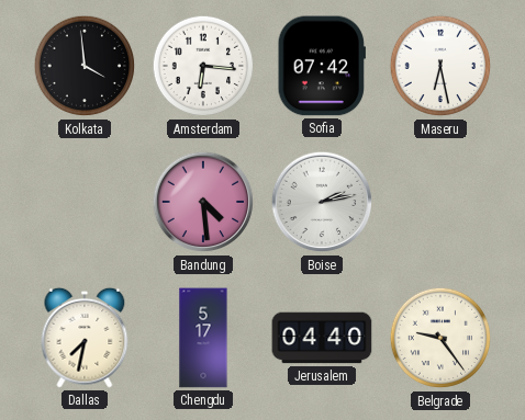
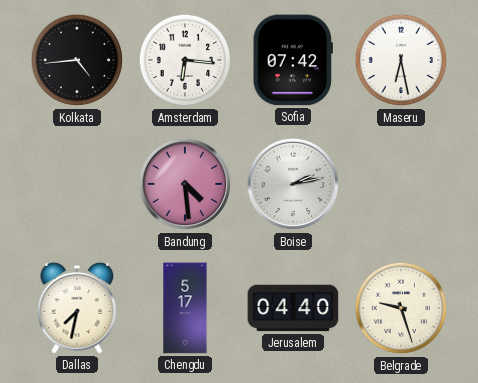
Kolkata: 3:59 -> 4:44 (77, 60)
Belgrade: 9:24 -> 9:27 (401, 308)
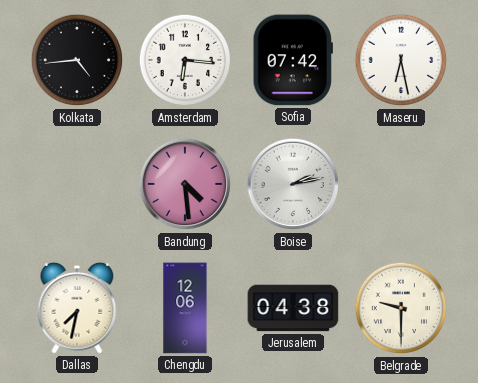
Chengdu: 5:17 -> 12:06 (185, 308)
Jerusalem: 04:40 -> 04:38 (293, 308)
Belgrade: 9:27 -> 9:30 (401, 308)
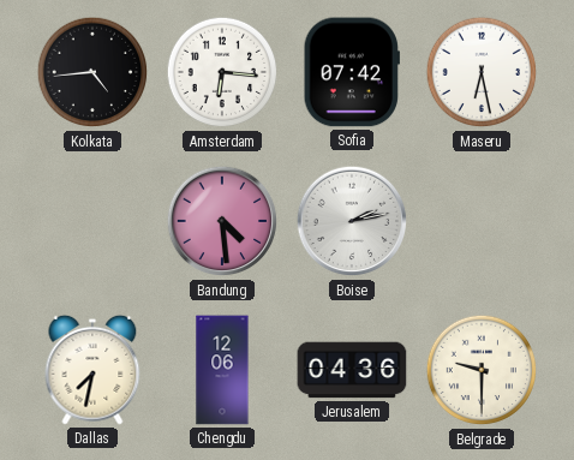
Jerusalem: 04:38 -> 04:36 (352, 370)
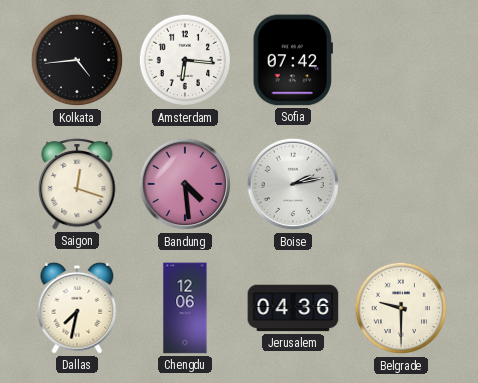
Maseru: 6:28 -> none (482, 72)
Saigon: none -> 12:18 (77, 184)
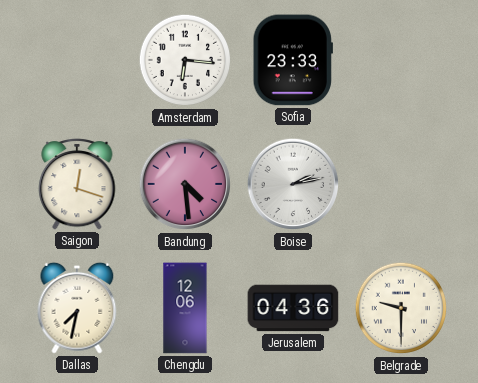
Kolkata: 4:44 -> none (77, 60)
Sofia: 07:42 -> 23:33 (293, 60)
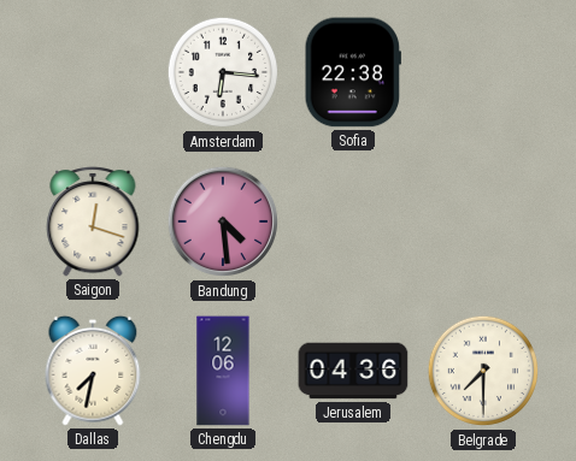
Sofia: 23:33 -> 22:38 (353, 72)
Boise: 2:13 -> none (293, 184)
Belgrade: 9:30 -> 7:30 (483, 371)
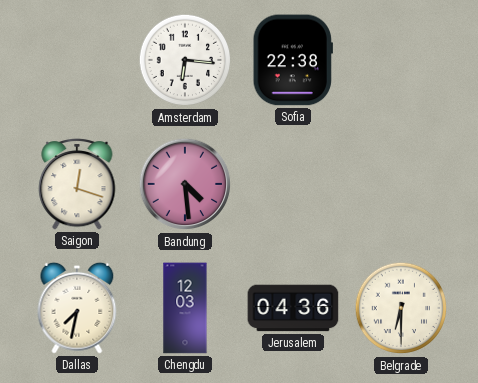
Chengdu: 12:06 -> 12:03 (185, 308)
Belgrade: 7:30 -> 6:30 (401, 308)
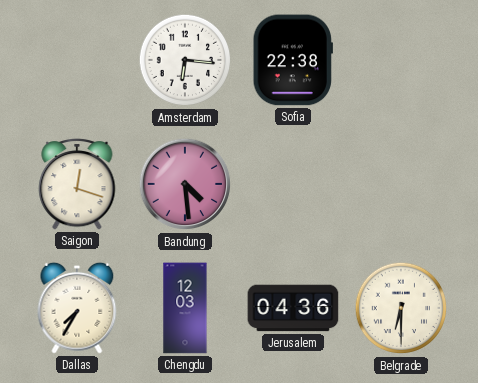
Dallas: 7:32 -> 7:35 (77, 308)
